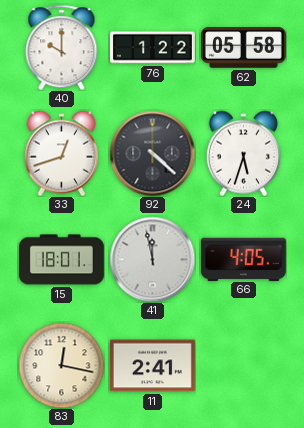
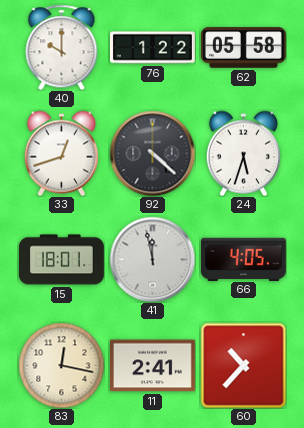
60: none -> 10:37 (243, 365)
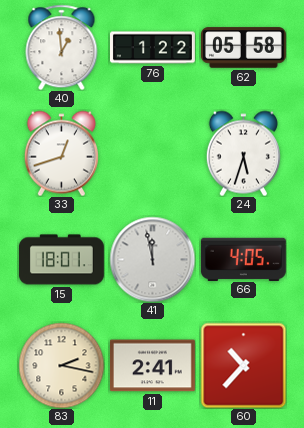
40: 10:00 -> 12:59 (62, 47)
92: 4:22 -> none (152, 153)
83: 12:17 -> 2:17 (61, 365)
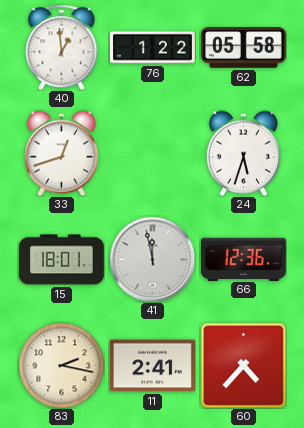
66: 4:05 -> 12:36 (243, 259)
60: 10:37 -> 4:37 (243, 365)
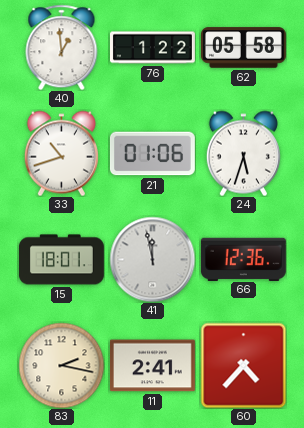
33: 12:42 -> 10:42 (61, 153)
21: none -> 01:06 (152, 154)
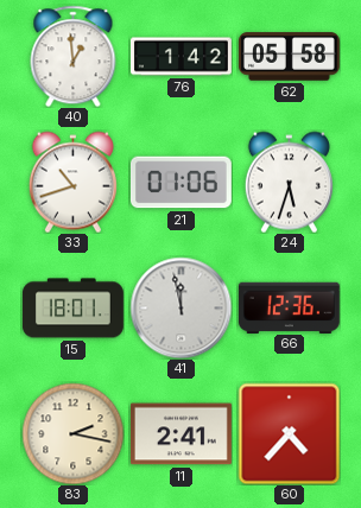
76: 1:22 -> 1:42 (182, 57)
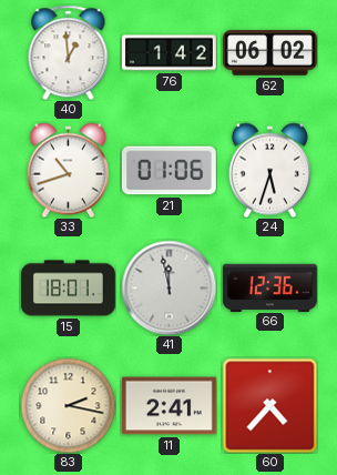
62: 05:58 -> 06:02 (269, 53)
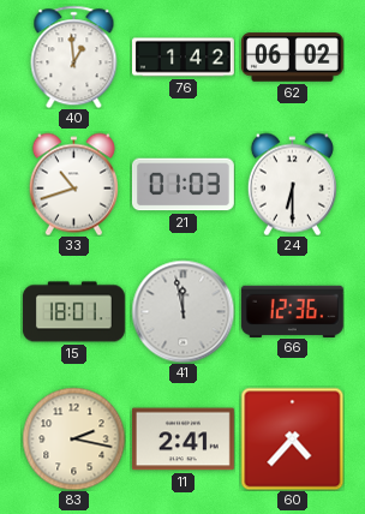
21: 01:06 -> 01:03 (182, 185)
24: 5:33 -> 6:30 (292, 184)
